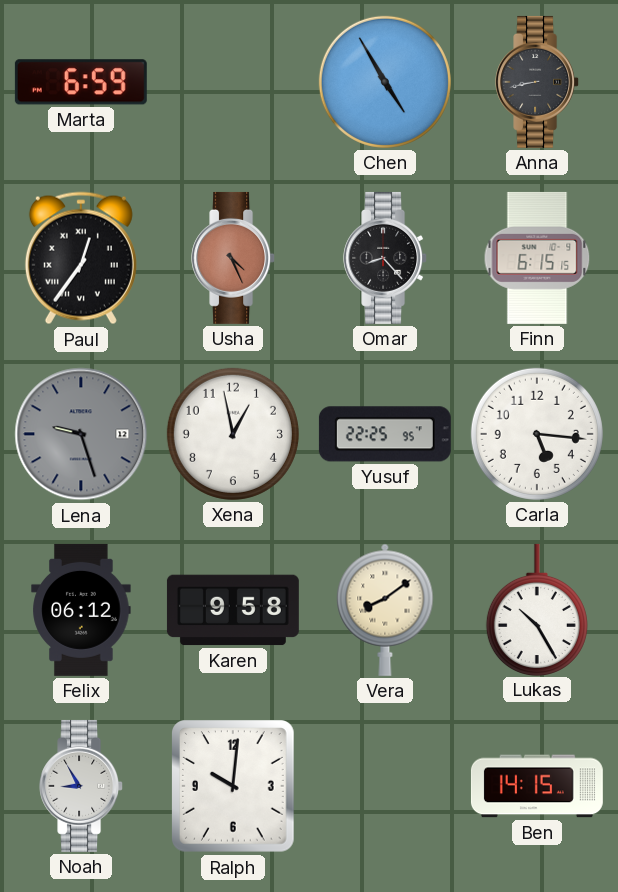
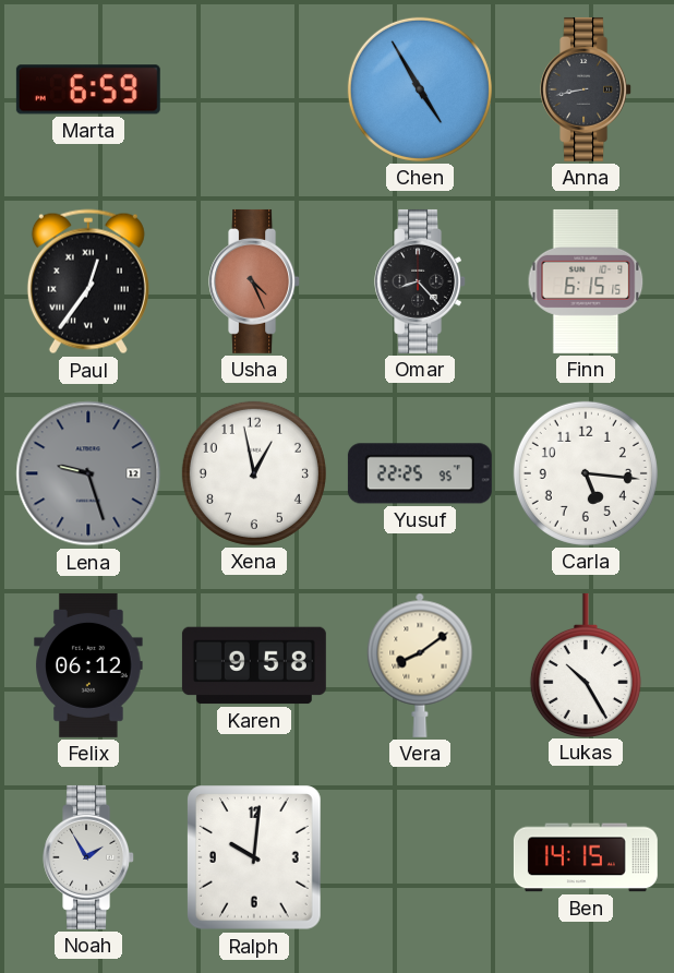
Noah: 8:55 -> 1:55 (89, 857)
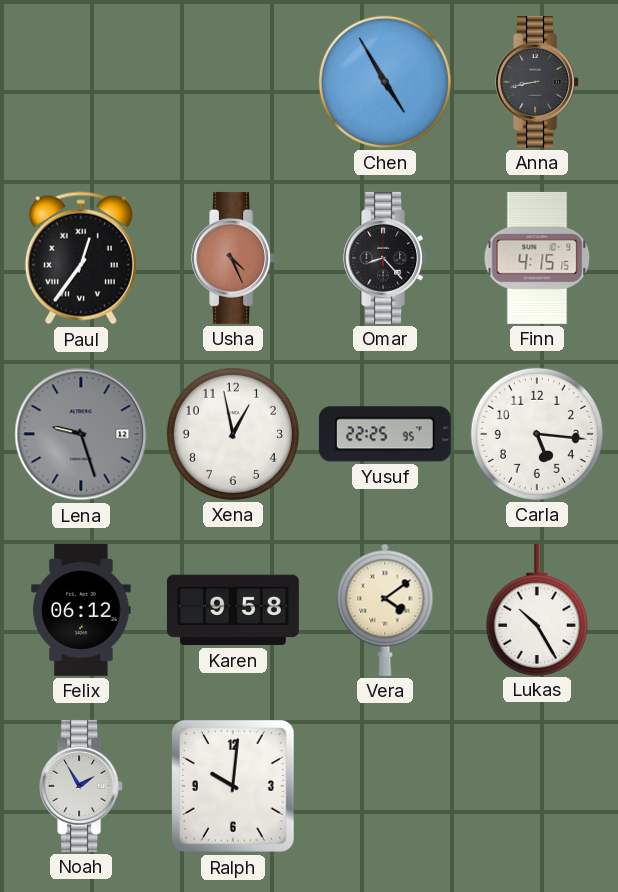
Marta: 6:59 -> none (88, 89)
Finn: 6:15 -> 4:15 (537, 258)
Vera: 8:09 -> 4:09 (385, 610)
Ben: 14:15 -> none (586, 857)
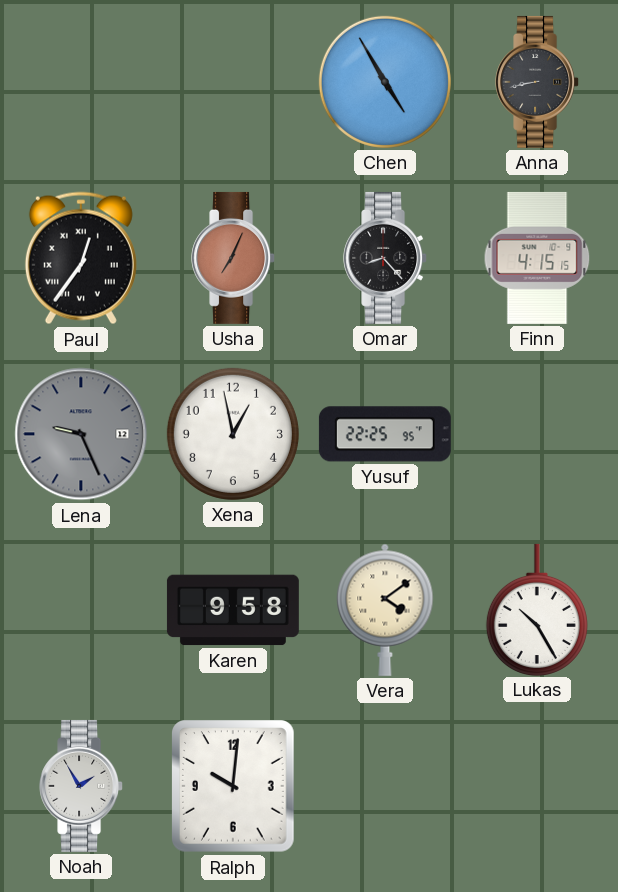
Usha: 4:26 -> 7:04 (234, 258)
Lena: 9:27 -> 9:26 (81, 434)
Carla: 5:16 -> none (537, 434)
Felix: 06:12 -> none (81, 610)
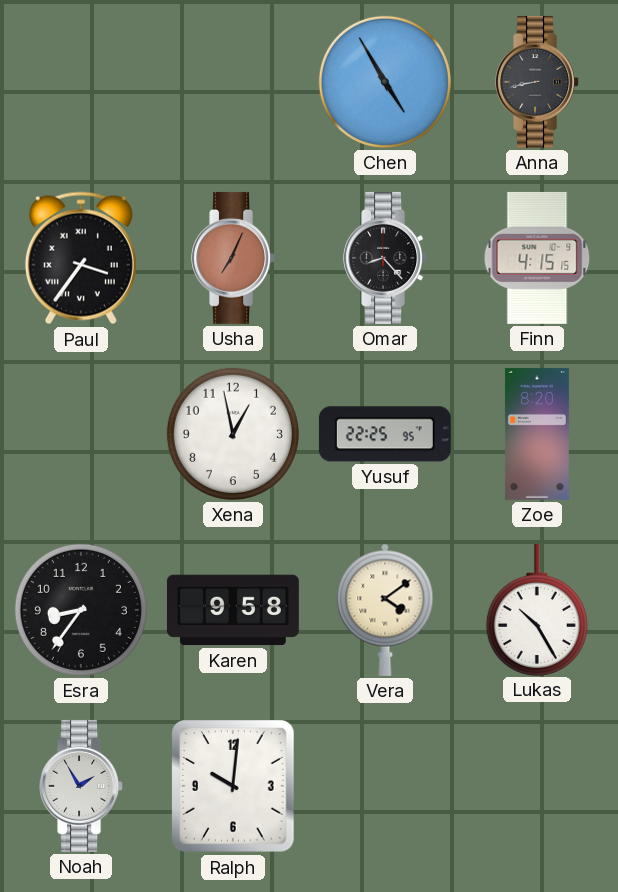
Paul: 12:36 -> 3:36 (81, 258)
Lena: 9:26 -> none (81, 434)
Zoe: none -> 8:20 (537, 434)
Esra: none -> 8:36 (81, 610)
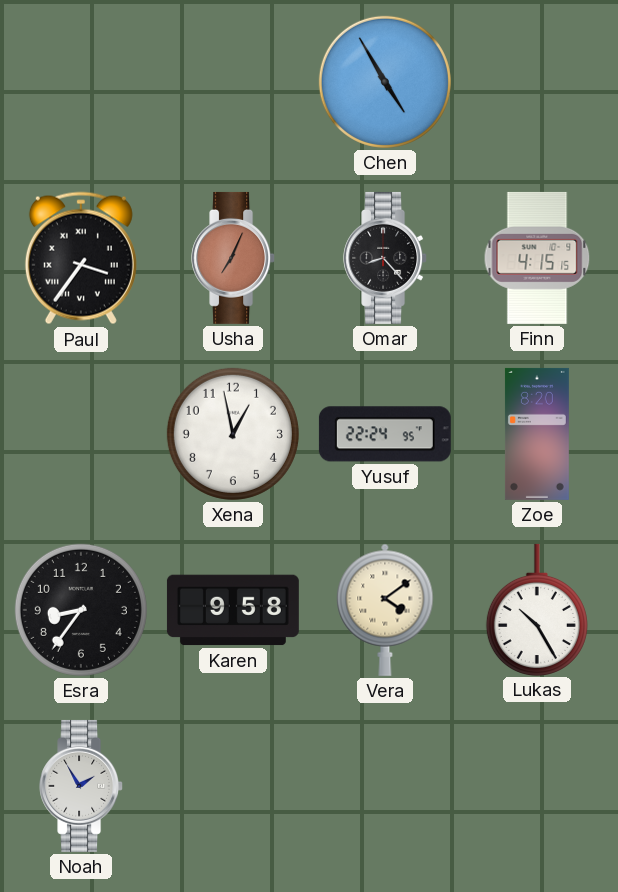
Anna: 8:43 -> none (538, 82)
Yusuf: 22:25 -> 22:24 (385, 434)
Ralph: 10:01 -> none (233, 786)
